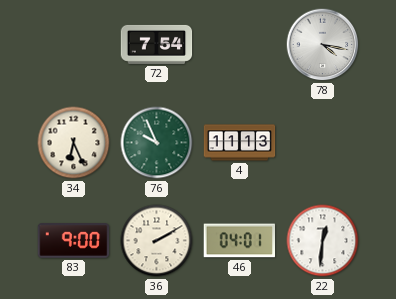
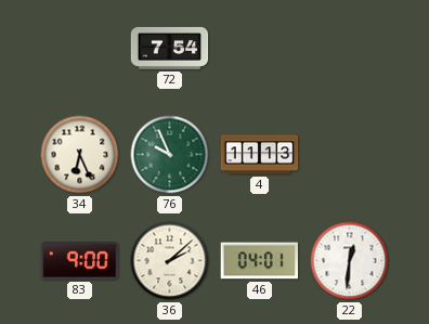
78: 4:17 -> none (323, 45)
36: 2:10 -> 2:08 (170, 261)
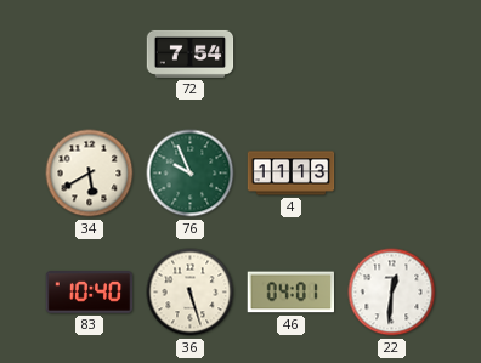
34: 6:26 -> 5:40 (90, 174)
83: 9:00 -> 10:40 (90, 293)
36: 2:08 -> 5:27 (191, 293)
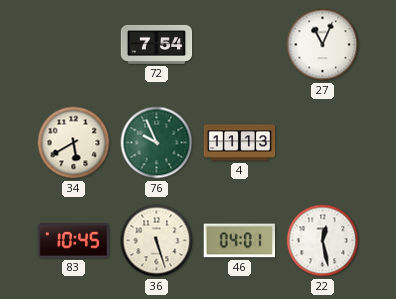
27: none -> 11:04 (323, 45)
83: 10:40 -> 10:45 (74, 241)
22: 12:31 -> 12:28 (323, 241)
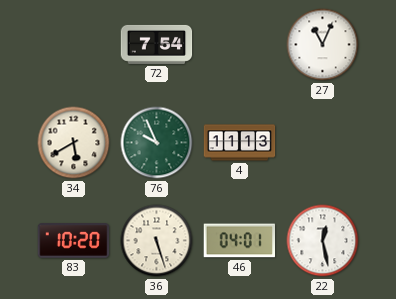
83: 10:45 -> 10:20 (74, 241)
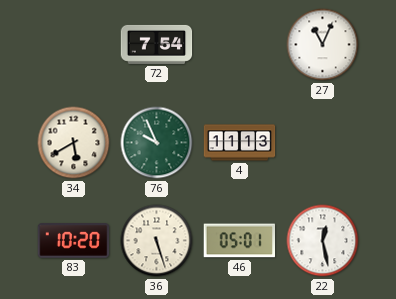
46: 04:01 -> 05:01 (240, 241)
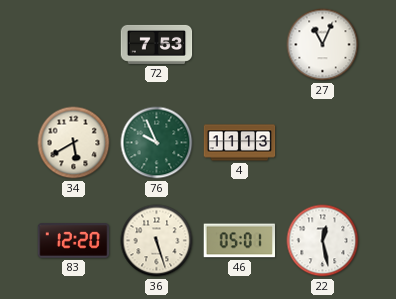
72: 7:54 -> 7:53 (157, 44)
83: 10:20 -> 12:20 (74, 241)
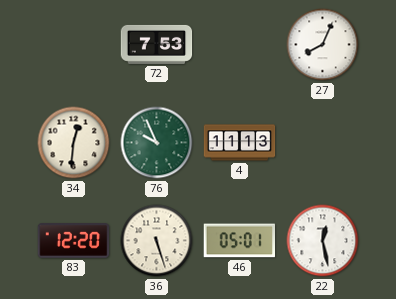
27: 11:04 -> 8:04 (323, 45)
34: 5:40 -> 12:31 (74, 143)
